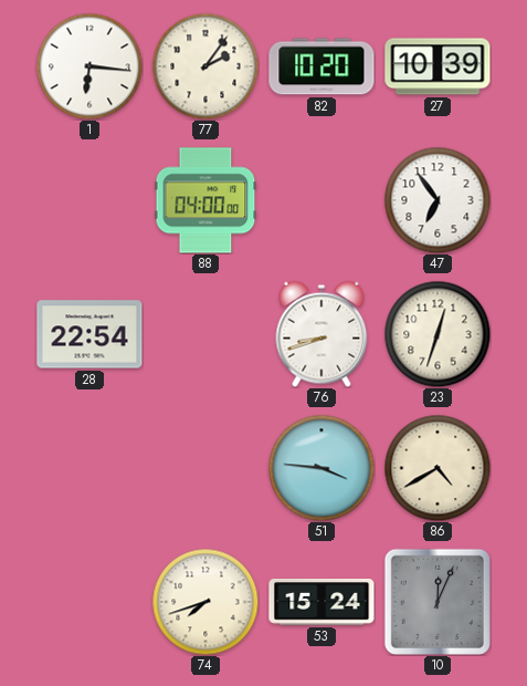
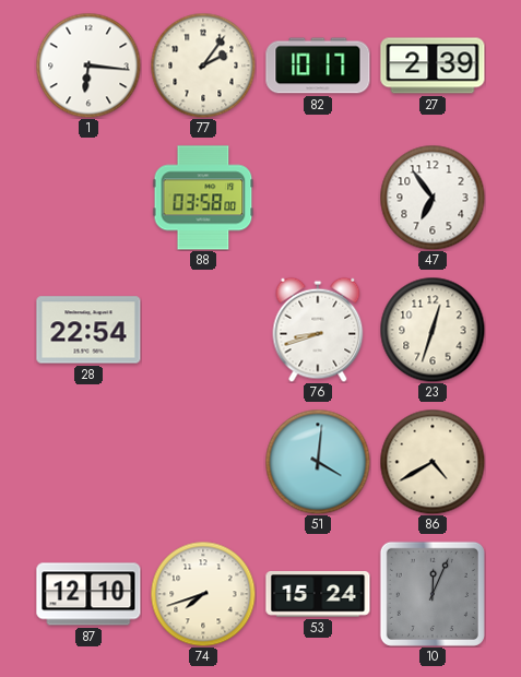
82: 10:20 -> 10:17 (318, 66)
27: 10:39 -> 2:39 (433, 66)
88: 04:00 -> 03:58 (203, 198)
51: 3:46 -> 4:01 (318, 462)
87: none -> 12:10 (88, 594)
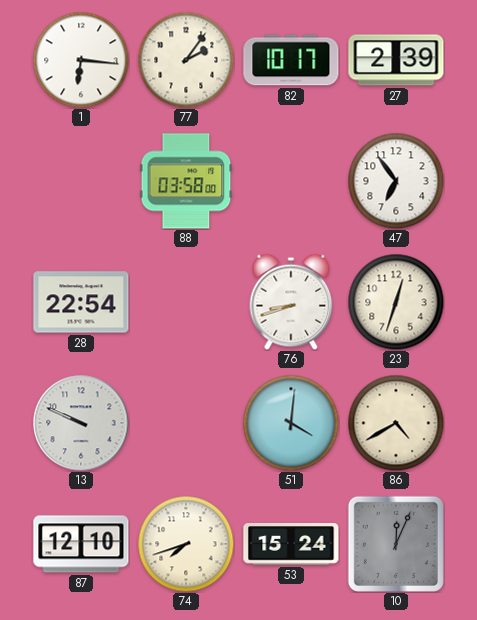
13: none -> 9:49 (81, 423)
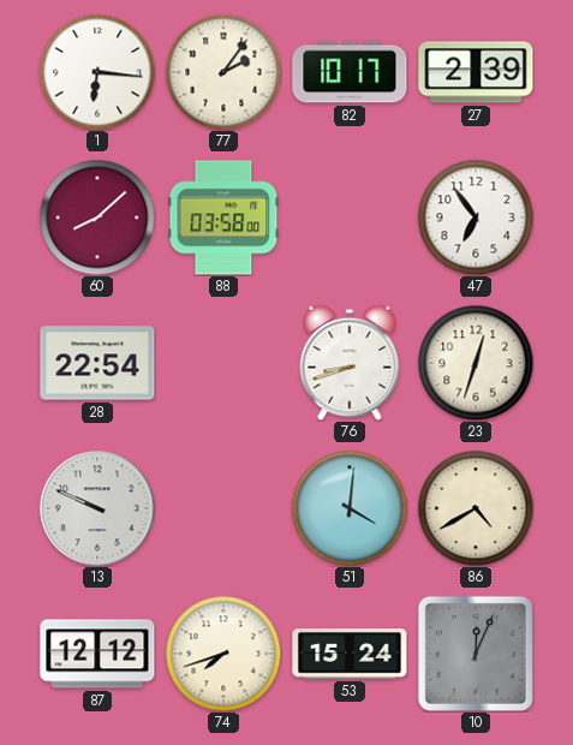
60: none -> 8:08 (97, 217)
87: 12:10 -> 12:12 (97, 654)
